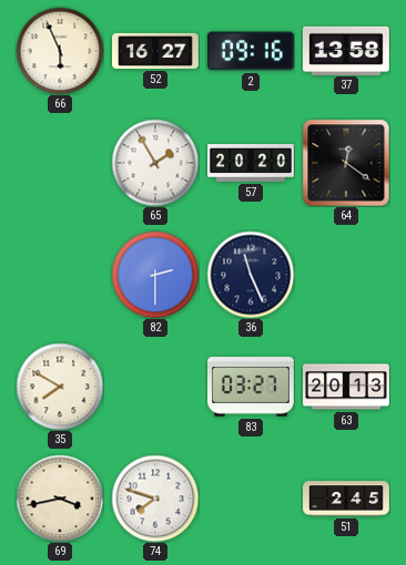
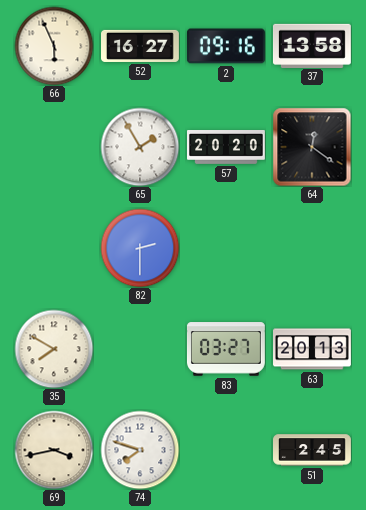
36: 11:26 -> none (251, 275)
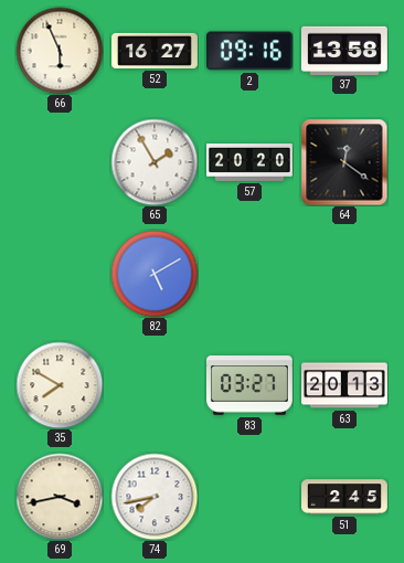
82: 2:30 -> 5:10 (155, 274)
74: 7:48 -> 7:43 (155, 497)
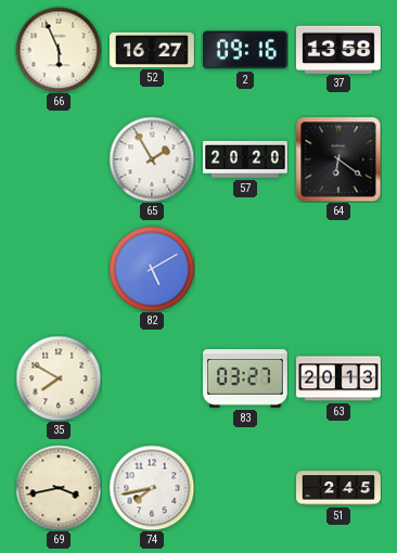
64: 12:21 -> 6:21 (338, 159)
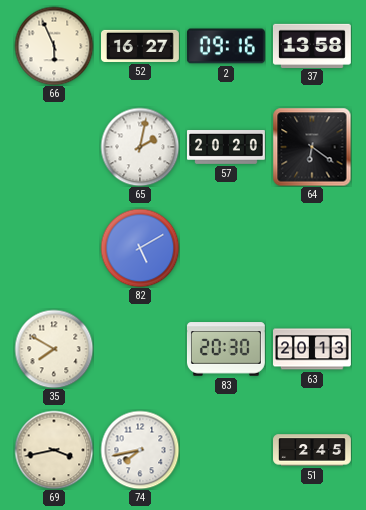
65: 1:55 -> 2:02 (140, 147)
83: 03:27 -> 20:30 (226, 349)
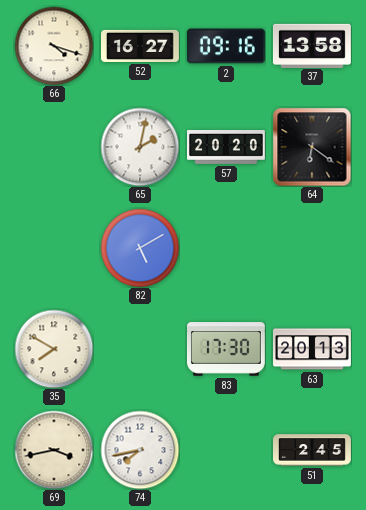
66: 5:56 -> 4:18 (54, 46)
83: 20:30 -> 17:30 (226, 349)
